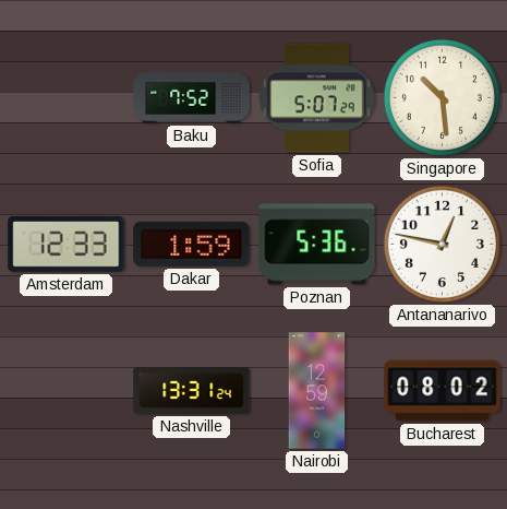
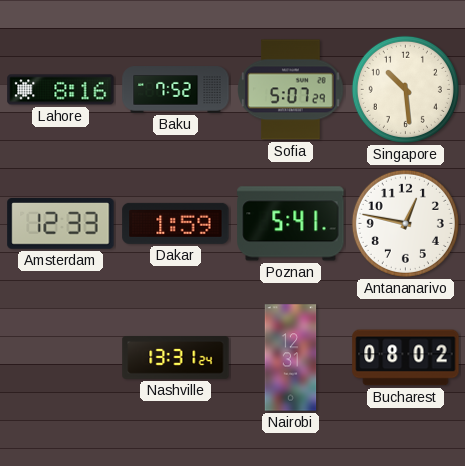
Lahore: none -> 8:16 (61, 90)
Poznan: 5:36 -> 5:41 (291, 224)
Nairobi: 12:59 -> 12:31 (291, 358)
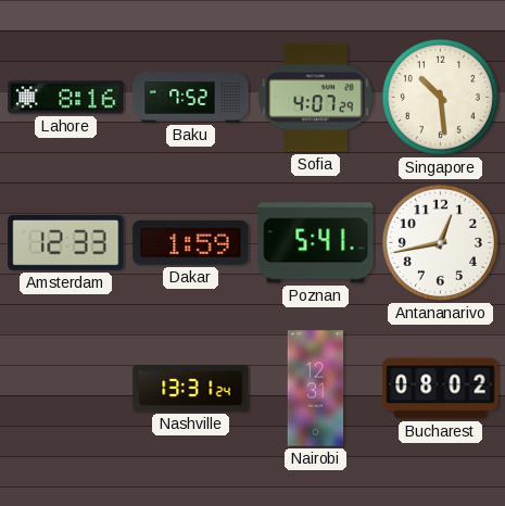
Sofia: 5:07 -> 4:07 (316, 98)
Antananarivo: 12:47 -> 12:43 (440, 242)
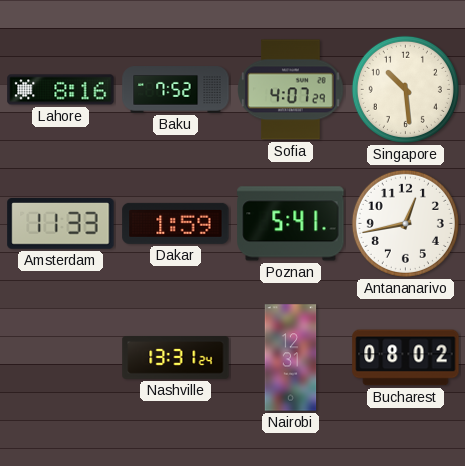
Amsterdam: 12:33 -> 11:33 (61, 224)
